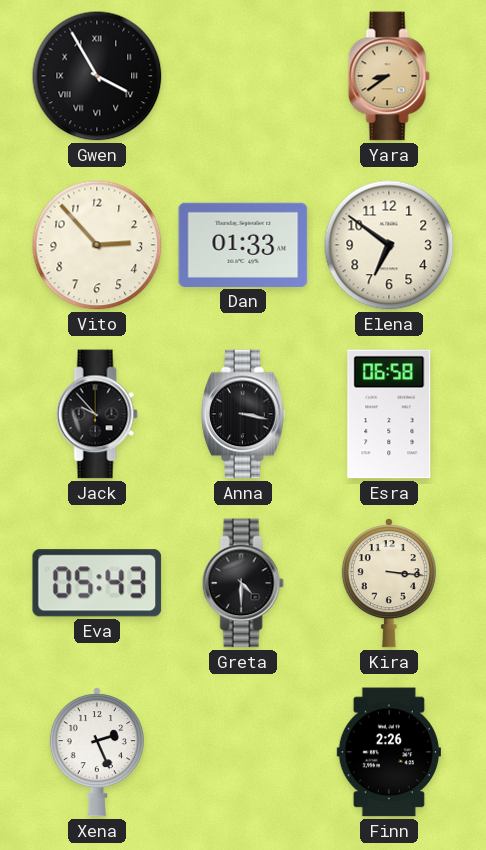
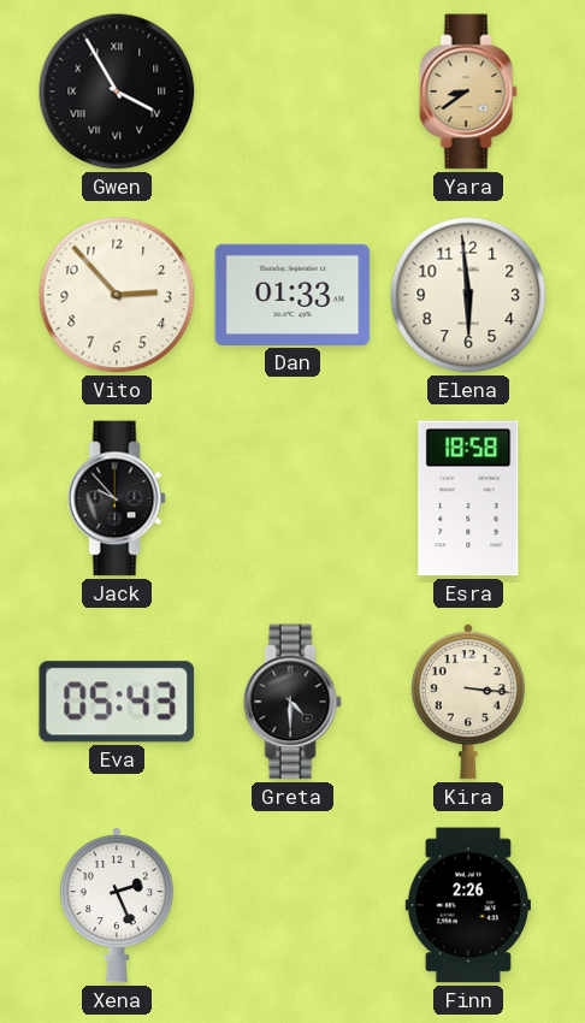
Elena: 6:51 -> 5:59 (468, 295)
Anna: 3:17 -> none (244, 414)
Esra: 06:58 -> 18:58 (468, 498)
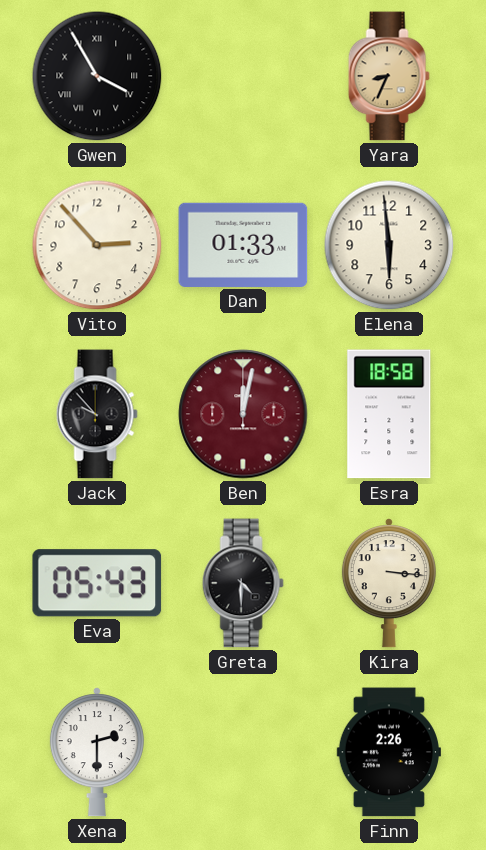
Yara: 8:39 -> 8:34 (389, 76)
Ben: none -> 12:02 (243, 414)
Xena: 2:26 -> 2:30 (97, 752)
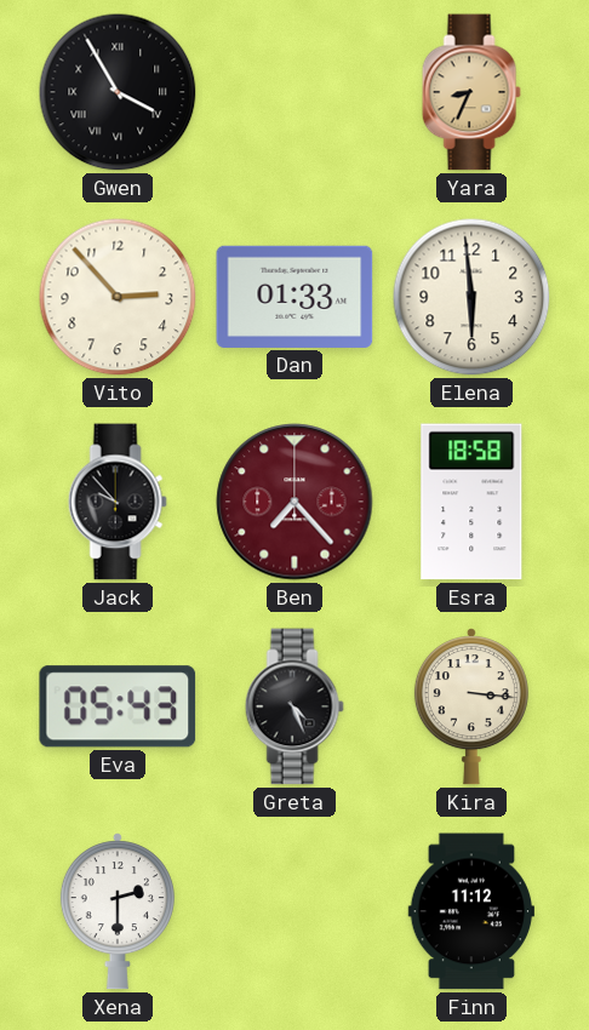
Ben: 12:02 -> 7:23 (294, 502)
Greta: 4:30 -> 4:26 (294, 706)
Finn: 2:26 -> 11:12 (471, 911)
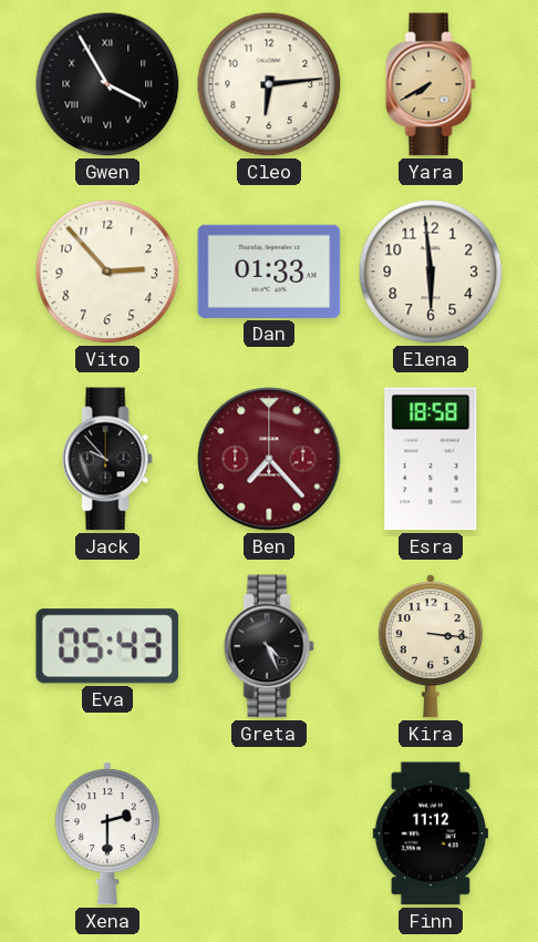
Cleo: none -> 6:14 (269, 84)
Yara: 8:34 -> 7:40 (431, 84)
